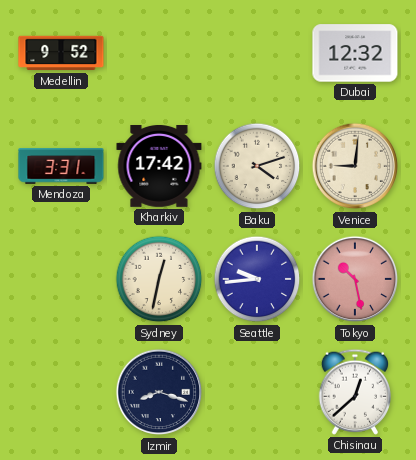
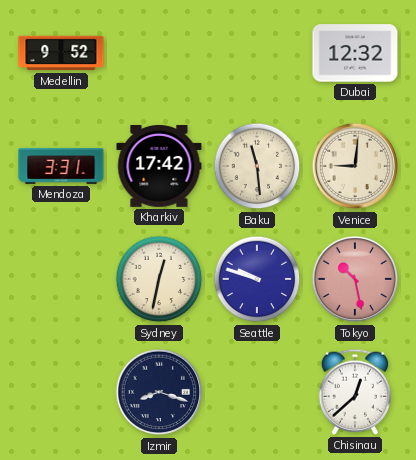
Baku: 4:12 -> 11:29 (257, 166)
Seattle: 9:44 -> 9:48 (257, 279)
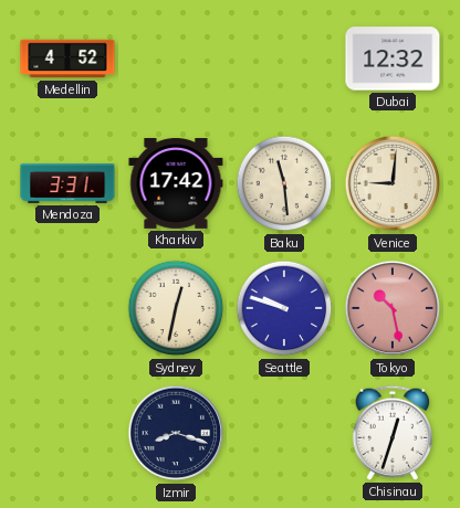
Medellin: 9:52 -> 4:52 (67, 59)
Chisinau: 12:38 -> 12:33 (393, 433)
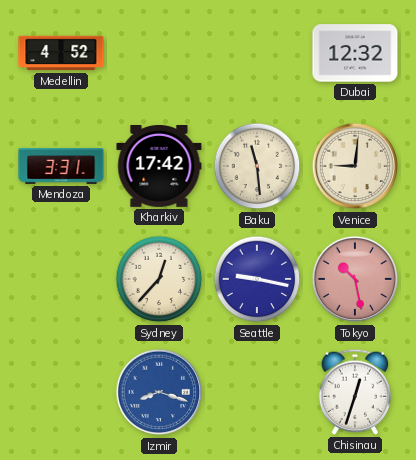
Sydney: 12:32 -> 12:37 (159, 279)
Seattle: 9:48 -> 9:17 (257, 279)
Izmir dial: navy -> blue (159, 392)
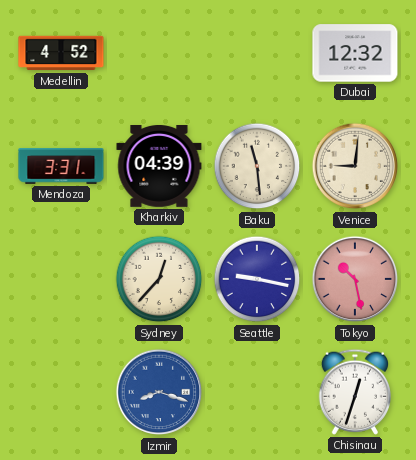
Kharkiv: 17:42 -> 04:39 (159, 167)
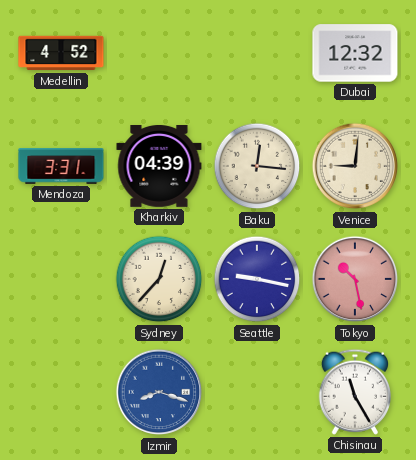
Baku: 11:29 -> 12:16 (257, 166)
Chisinau: 12:33 -> 11:25 (355, 392)
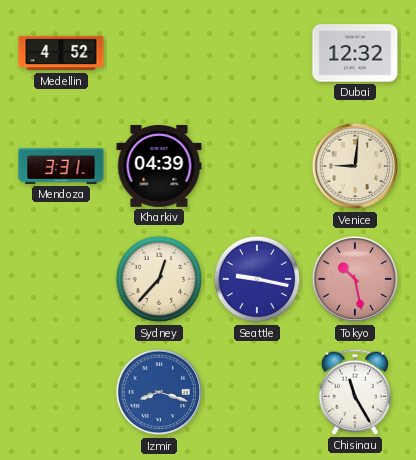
Baku: 12:16 -> none (257, 166)
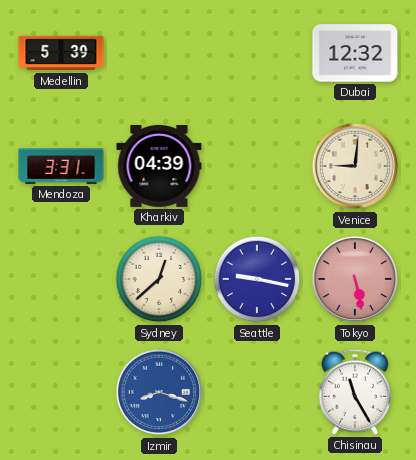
Medellin: 4:52 -> 5:39 (61, 53)
Sydney: 12:37 -> 12:38 (159, 279)
Tokyo: 10:28 -> 5:28 (355, 279)
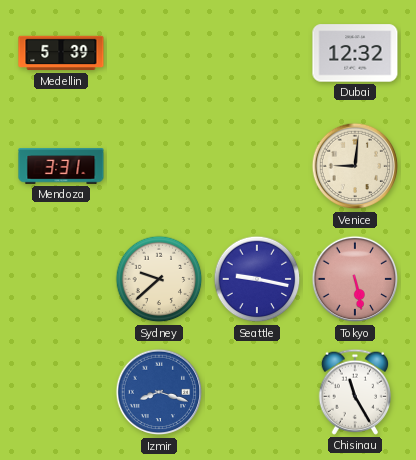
Kharkiv: 04:39 -> none (159, 167)
Sydney: 12:38 -> 9:38 (159, 279)
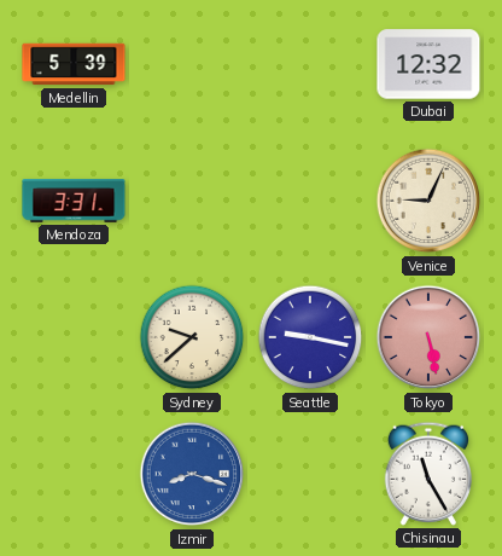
Venice: 9:01 -> 9:04 (428, 201)
